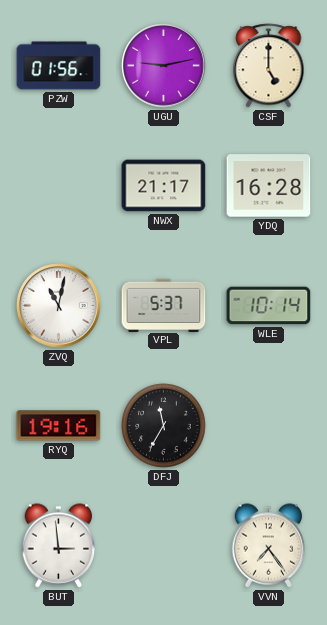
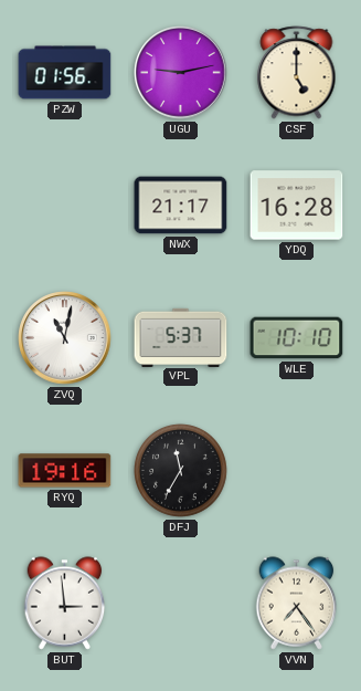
WLE: 10:14 -> 10:10 (297, 338)
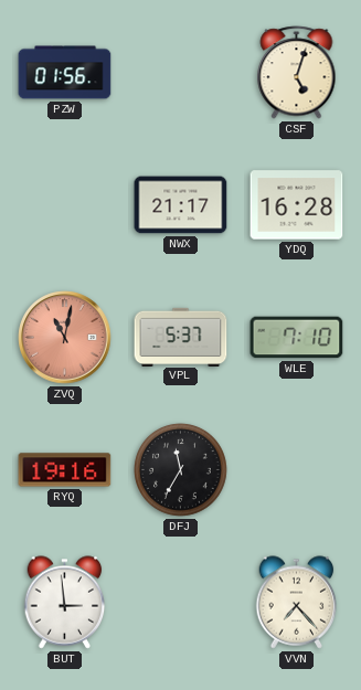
UGU: 9:13 -> none (181, 73)
CSF: 5:00 -> 5:03 (297, 73)
ZVQ dial: white -> salmon (65, 338)
WLE: 10:10 -> 7:10 (297, 338)
VVN: 7:24 -> 7:23 (297, 603)
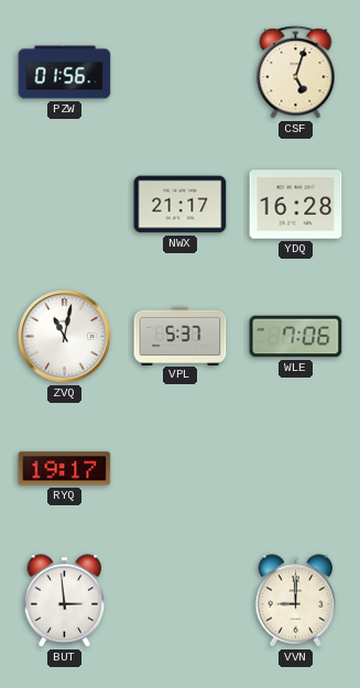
ZVQ dial: salmon -> white (65, 337)
WLE: 7:10 -> 7:06 (296, 337)
RYQ: 19:16 -> 19:17 (65, 469)
DFJ: 11:35 -> none (181, 470)
VVN: 7:23 -> 9:00 (296, 601)
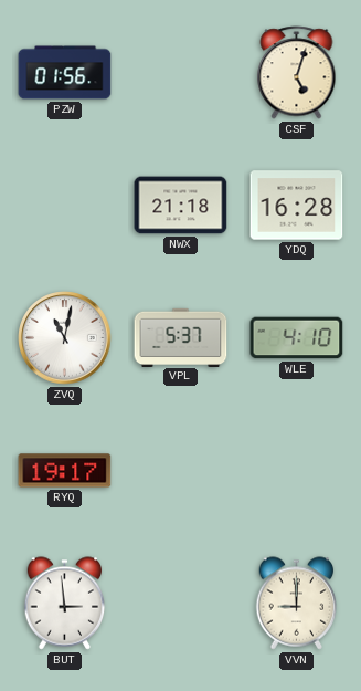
NWX: 21:17 -> 21:18 (181, 206)
WLE: 7:06 -> 4:10 (297, 338)
